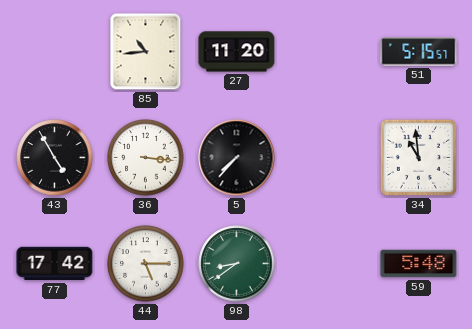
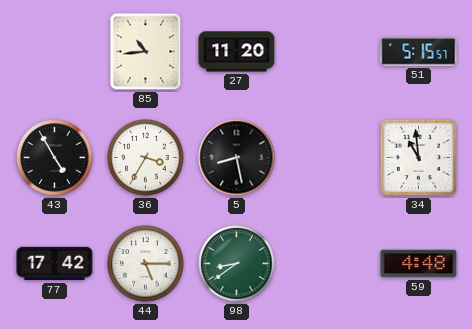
36: 3:16 -> 3:35 (146, 158)
5: 7:37 -> 8:28 (237, 158)
59: 5:48 -> 4:48 (419, 264)
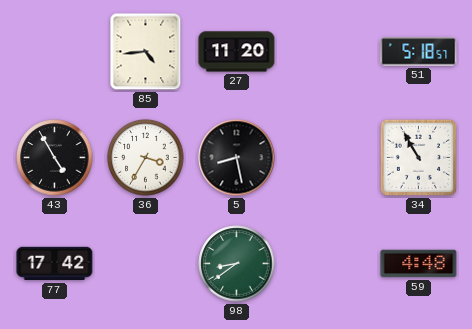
85: 10:44 -> 4:44 (146, 52)
51: 5:15 -> 5:18 (419, 52)
34: 10:59 -> 10:55 (418, 157)
44: 5:15 -> none (146, 264)
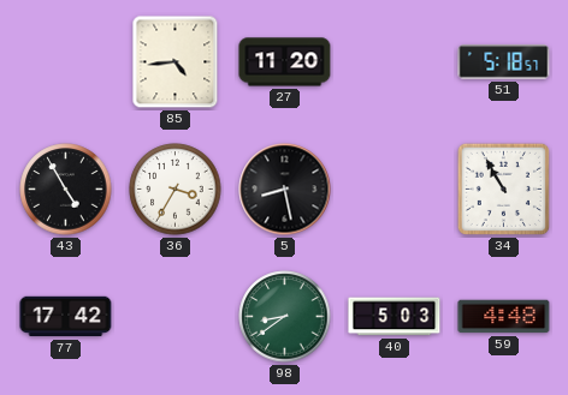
40: none -> 5:03 (395, 317)
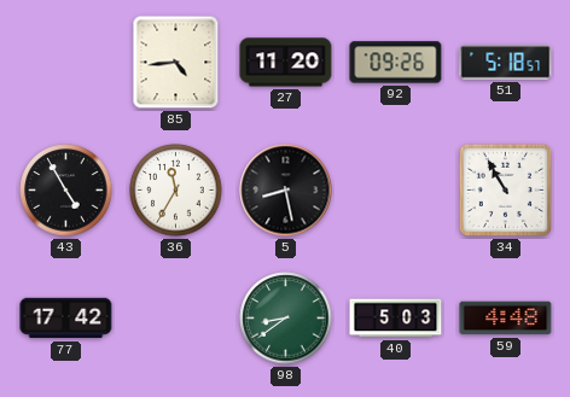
92: none -> 09:26 (396, 63)
36: 3:35 -> 11:35 (176, 191)
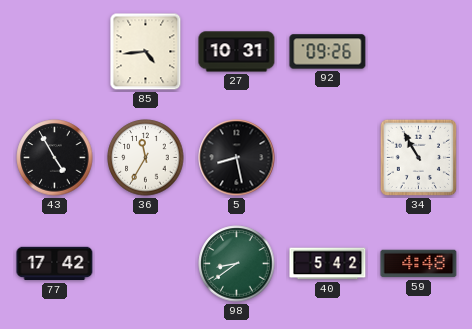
27: 11:20 -> 10:31 (237, 52)
51: 5:18 -> none (506, 63)
40: 5:03 -> 5:42 (328, 264)
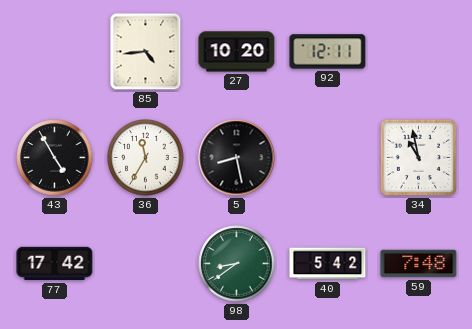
27: 10:31 -> 10:20 (237, 52)
92: 09:26 -> 12:11 (328, 52)
34: 10:55 -> 10:58 (418, 157)
59: 4:48 -> 7:48 (419, 264)
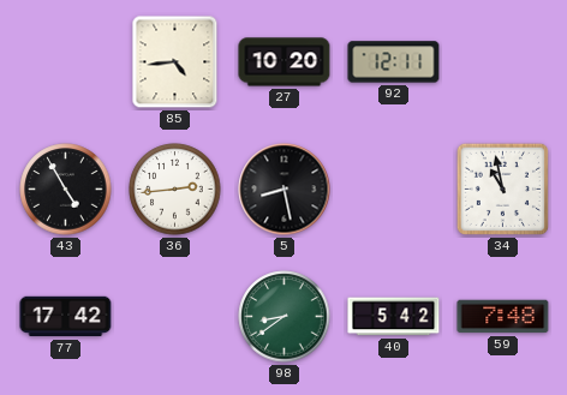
36: 11:35 -> 2:44 (175, 190)
